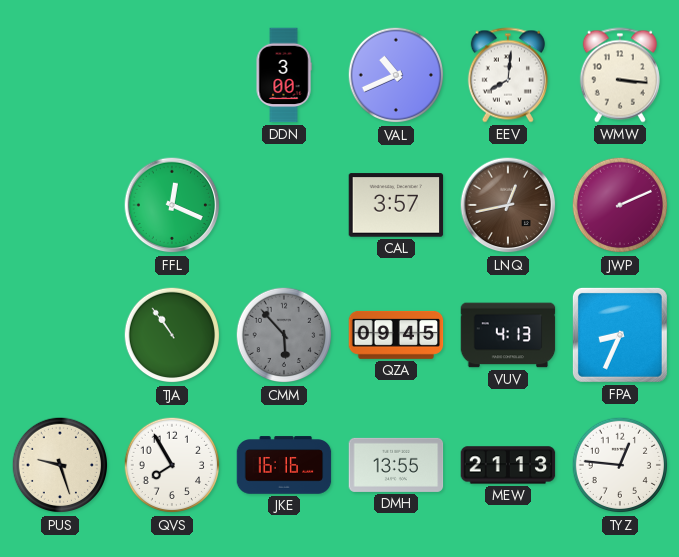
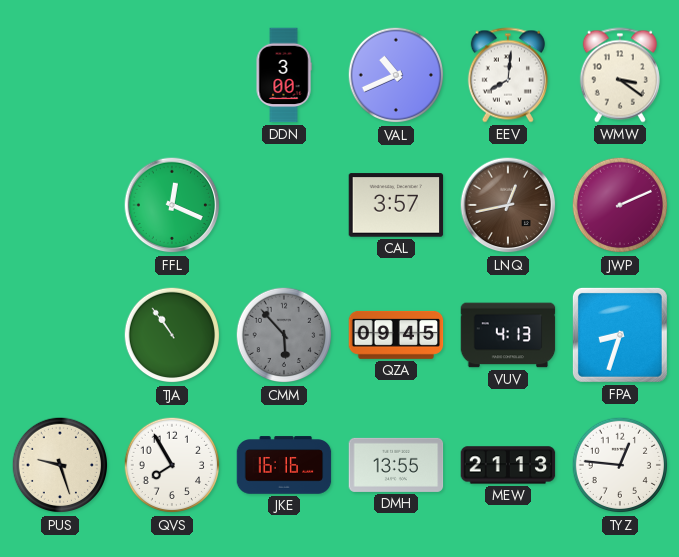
WMW: 3:16 -> 3:21 (620, 75)
FPA: 8:34 -> 8:33 (620, 335)
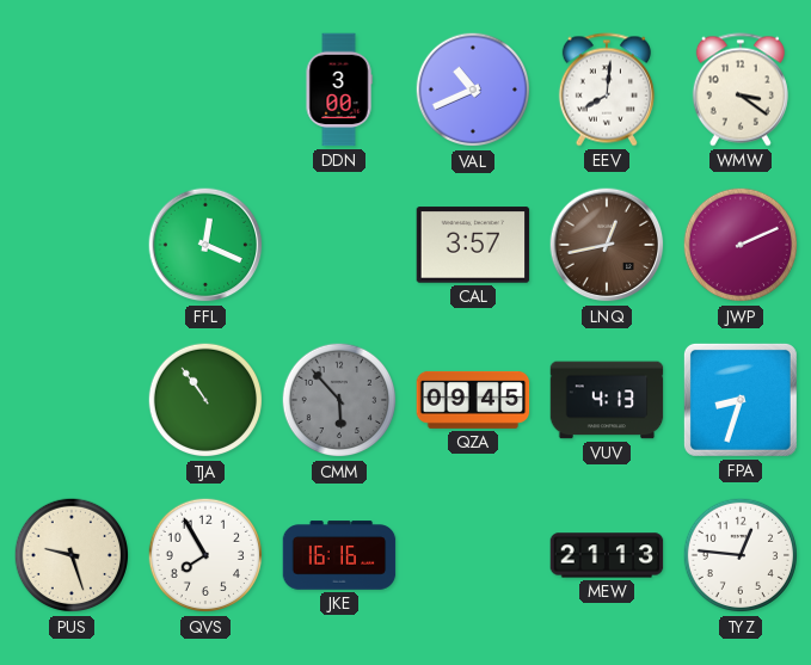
DMH: 13:55 -> none (396, 465)
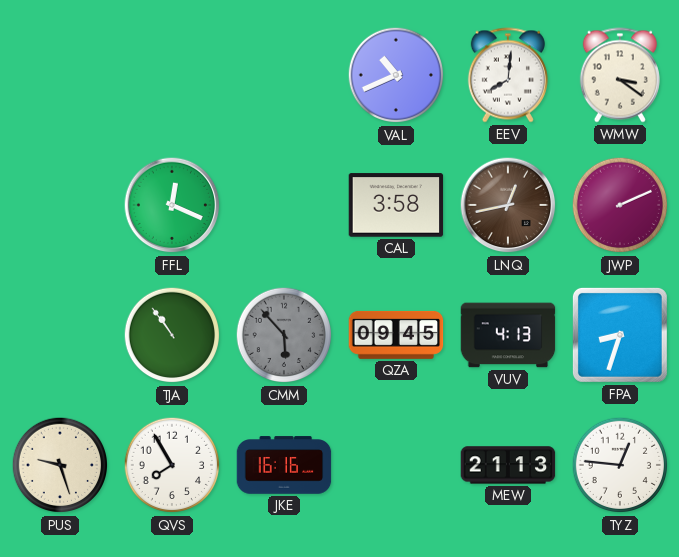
DDN: 3:00 -> none (339, 90)
CAL: 3:57 -> 3:58 (396, 205)
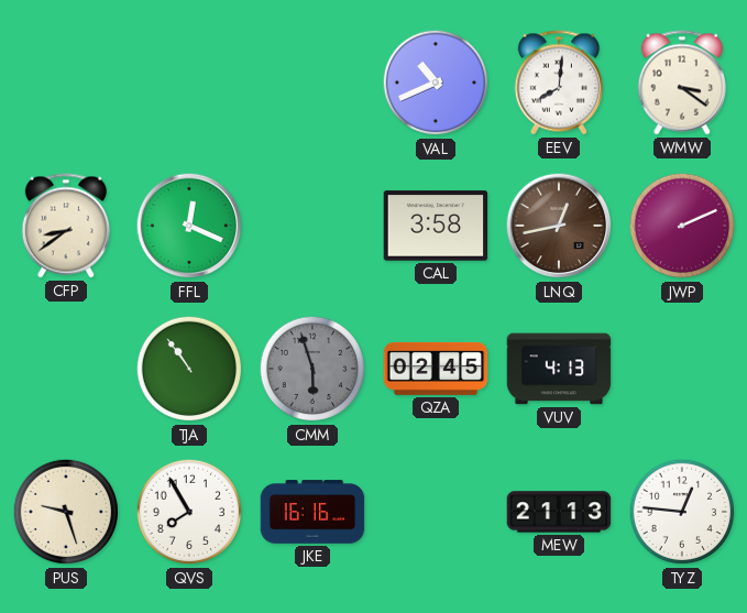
CFP: none -> 8:39 (66, 226)
CMM: 5:53 -> 5:57 (312, 369)
QZA: 09:45 -> 02:45 (436, 369)
FPA: 8:33 -> none (620, 335)
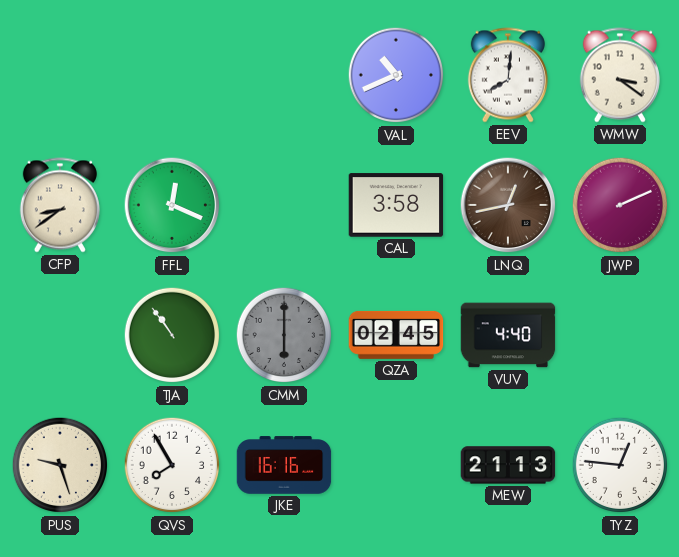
CMM: 5:57 -> 6:00 (284, 335)
VUV: 4:13 -> 4:40 (508, 335)
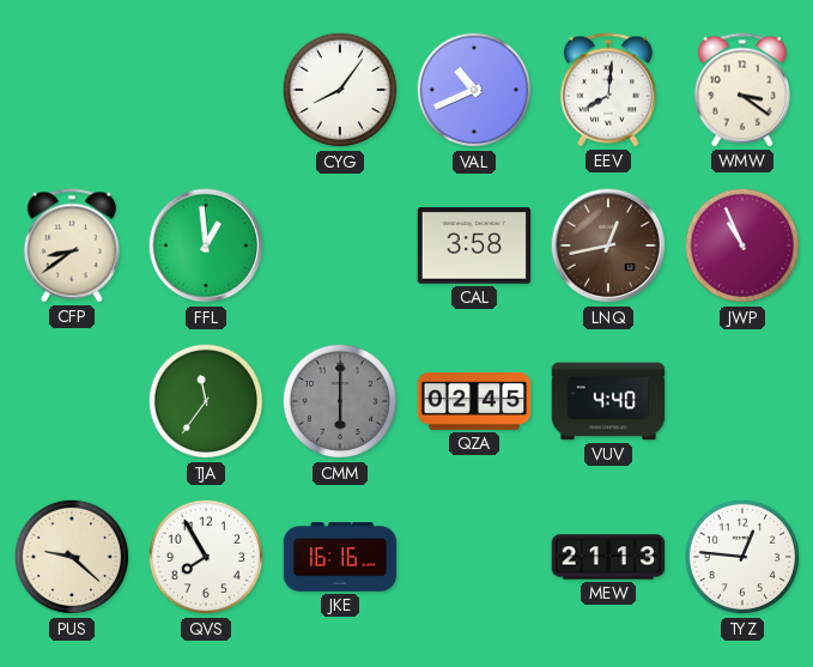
CYG: none -> 8:06 (340, 90)
FFL: 12:19 -> 12:59 (206, 245)
JWP: 2:11 -> 10:56 (742, 245)
TJA: 10:54 -> 11:36 (206, 401)
PUS: 9:27 -> 9:22 (72, 557)
